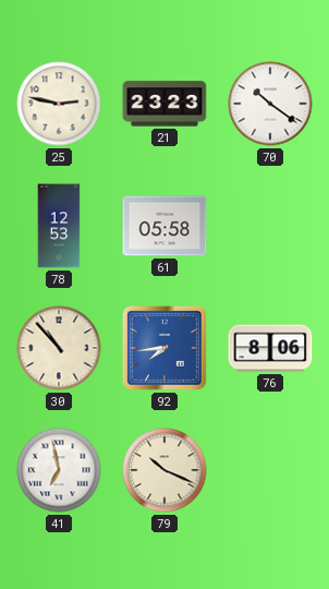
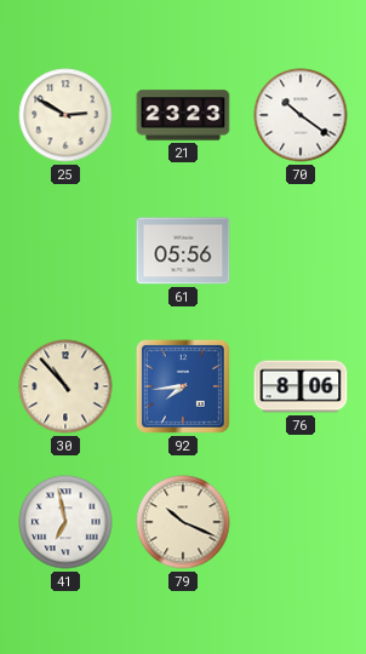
25: 2:47 -> 2:50 (65, 115)
78: 12:53 -> none (59, 226)
61: 05:58 -> 05:56 (183, 251)
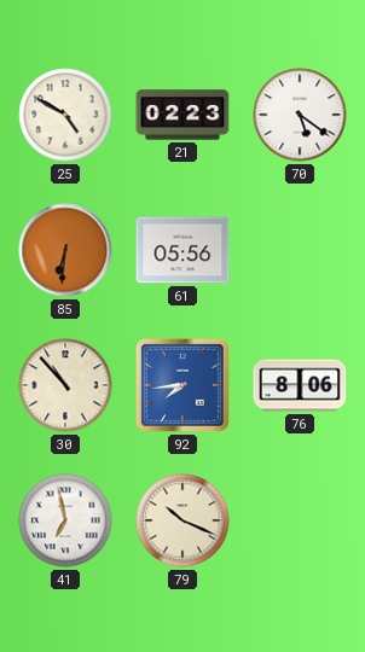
25: 2:50 -> 4:50 (65, 115)
21: 23:23 -> 02:23 (182, 115)
70: 10:21 -> 5:21 (300, 115)
85: none -> 6:31 (65, 250)
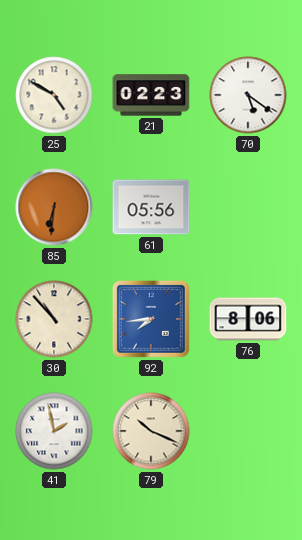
41: 6:58 -> 1:58 (54, 431)
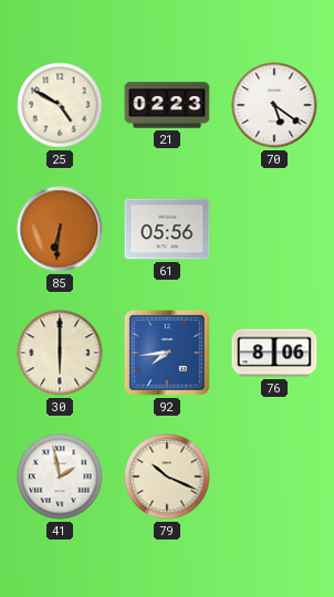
30: 10:53 -> 6:00 (60, 353)
